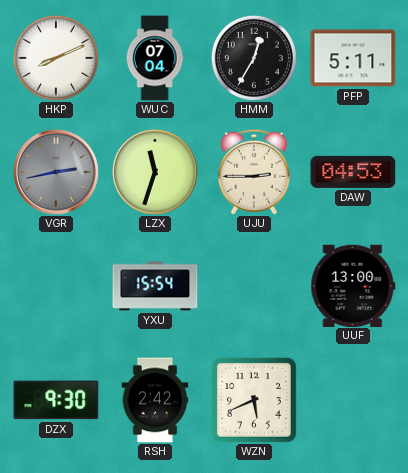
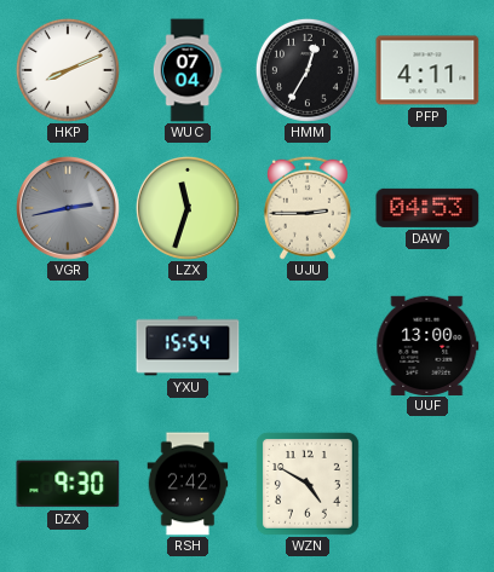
PFP: 5:11 -> 4:11 (427, 70)
WZN: 5:41 -> 4:50 (308, 484)
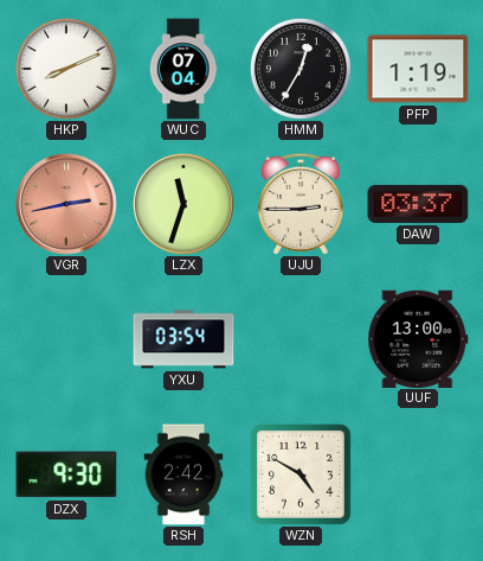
PFP: 4:11 -> 1:19 (418, 69)
VGR dial: grey -> salmon (66, 204)
DAW: 04:53 -> 03:37 (418, 204)
YXU: 15:54 -> 03:54 (183, 339)
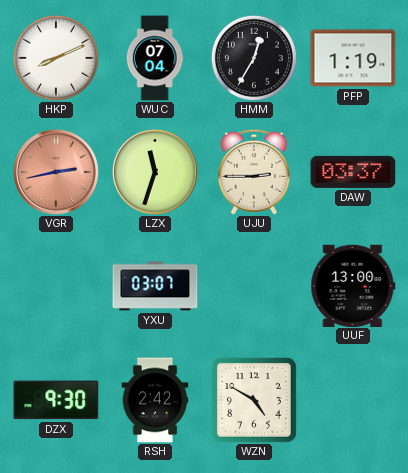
YXU: 03:54 -> 03:07 (155, 286)
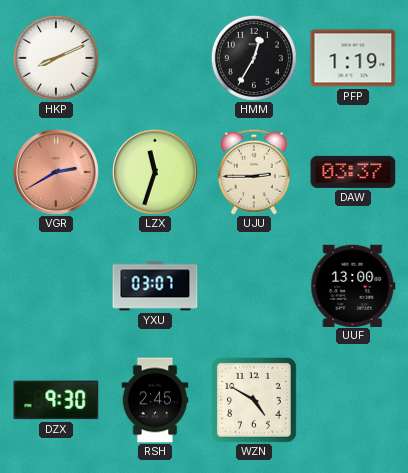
WUC: 07:04 -> none (155, 58)
VGR: 2:43 -> 2:40 (56, 172)
RSH: 2:42 -> 2:45 (155, 400)
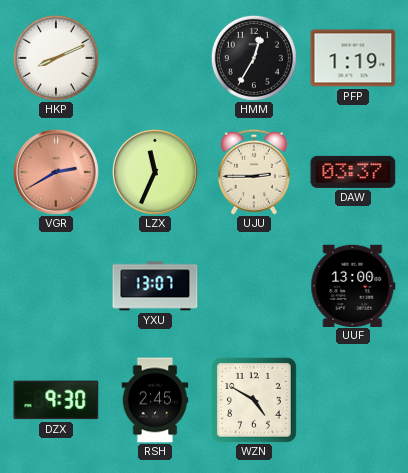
LZX: 11:33 -> 11:34 (155, 172)
YXU: 03:07 -> 13:07 (155, 286)
